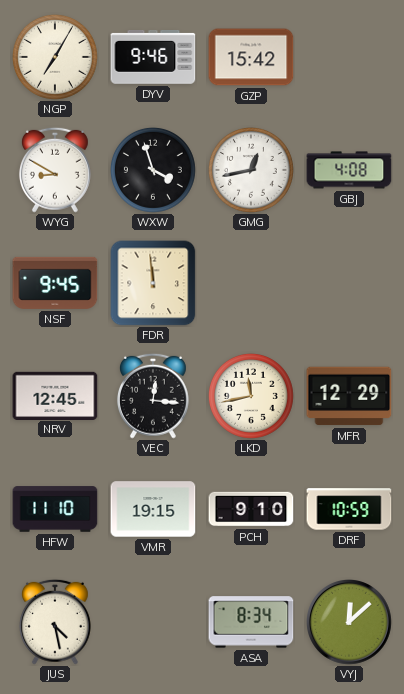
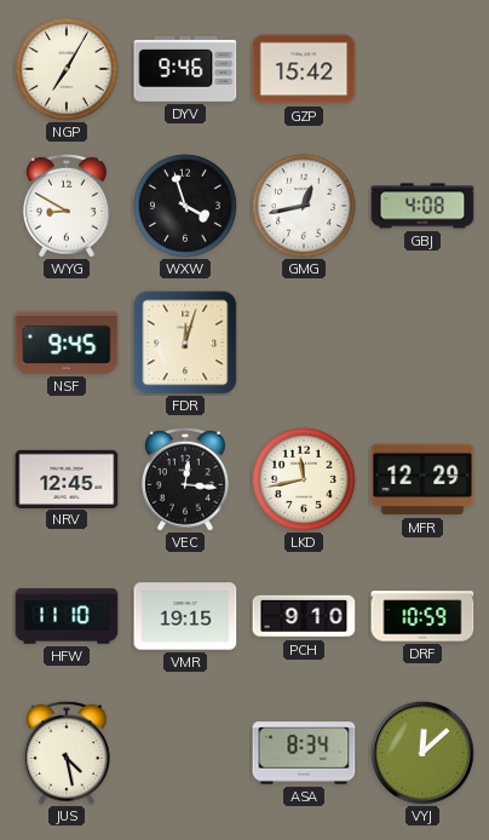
FDR: 11:59 -> 12:03 (185, 343)
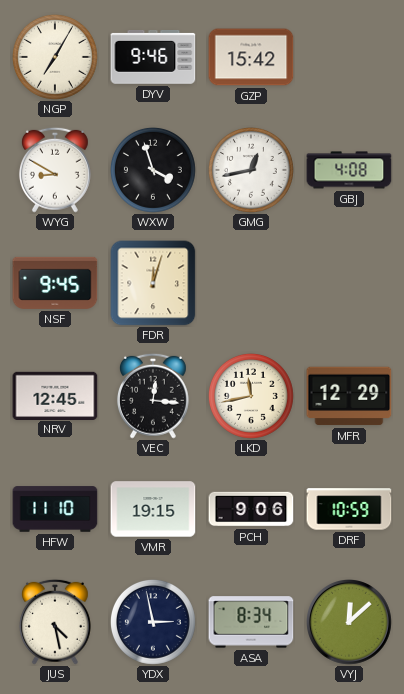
PCH: 9:10 -> 9:06 (251, 509)
YDX: none -> 2:58 (153, 622)
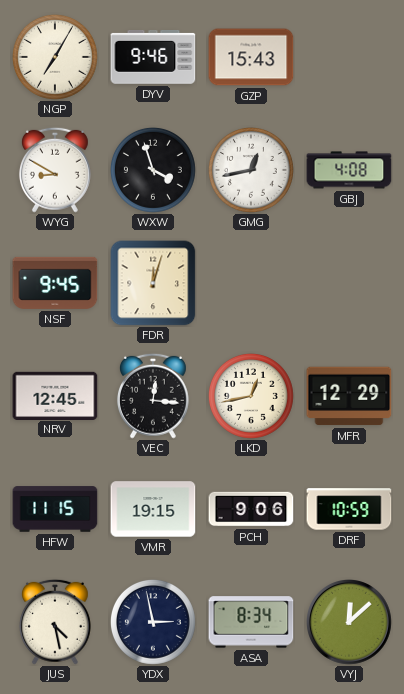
GZP: 15:42 -> 15:43 (251, 57)
LKD: 11:43 -> 12:43 (251, 396)
HFW: 11:10 -> 11:15 (55, 509)
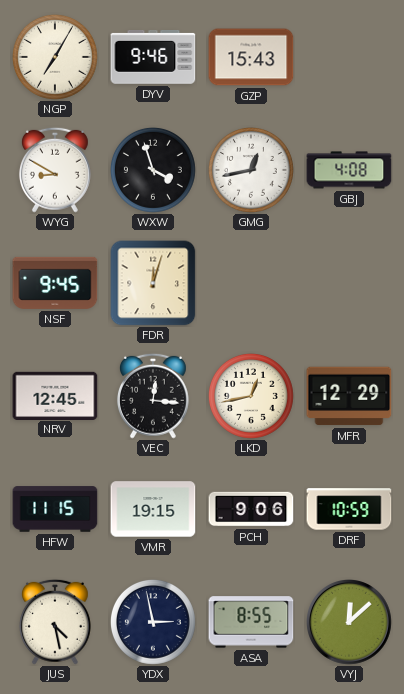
ASA: 8:34 -> 8:55 (251, 622)
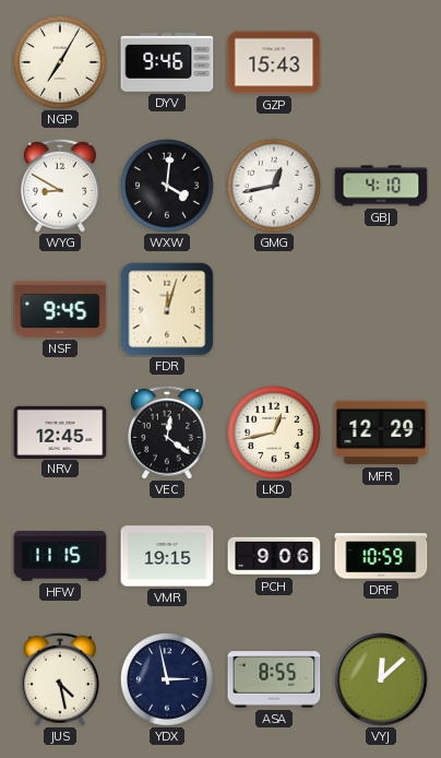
WXW: 3:57 -> 4:01 (167, 186)
GBJ: 4:08 -> 4:10 (381, 186)
VEC: 12:16 -> 12:21 (167, 433)
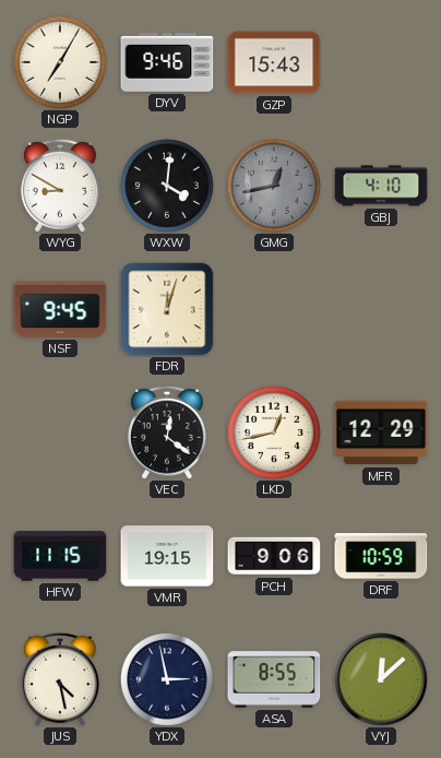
GMG dial: white -> grey (274, 186)
NRV: 12:45 -> none (60, 431)
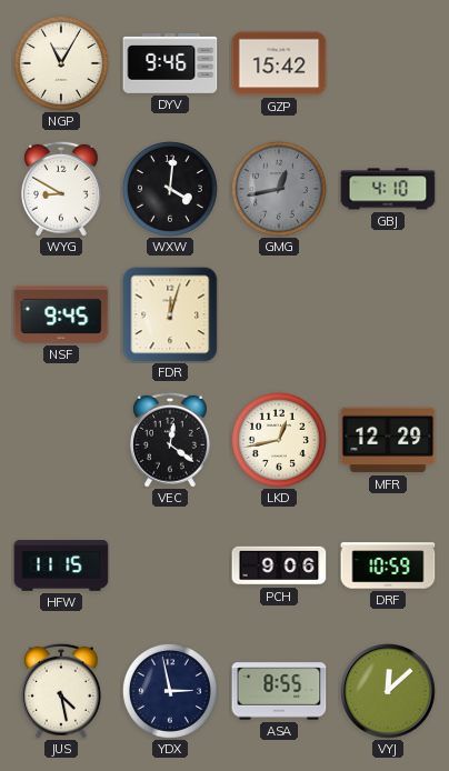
NGP: 7:05 -> 11:05 (61, 63)
GZP: 15:43 -> 15:42 (279, 63)
VMR: 19:15 -> none (167, 556)
